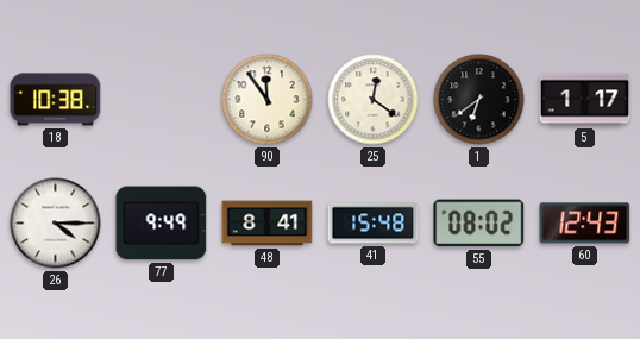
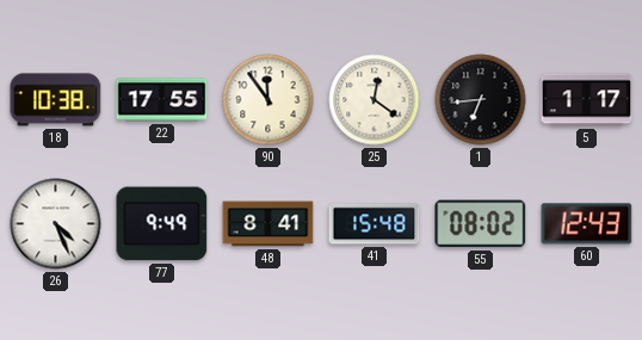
22: none -> 17:55 (162, 100)
1: 6:39 -> 6:44 (481, 100)
26: 4:15 -> 4:26 (56, 224)
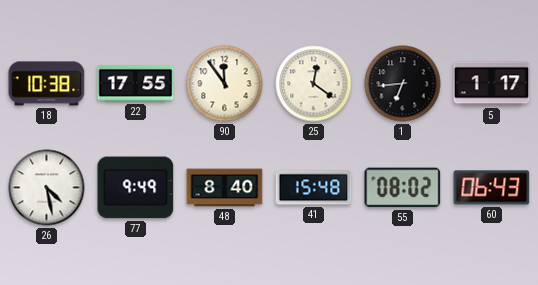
26: 4:26 -> 4:28 (47, 188)
48: 8:41 -> 8:40 (225, 188)
60: 12:43 -> 06:43 (492, 188)
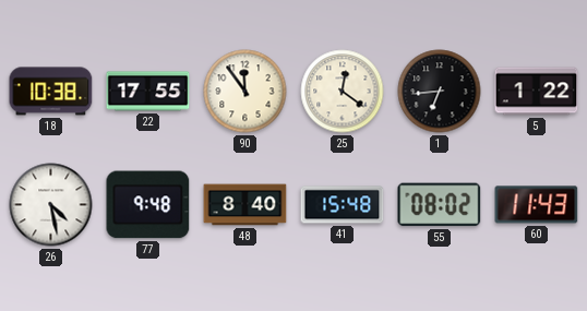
5: 1:17 -> 1:22 (537, 92)
77: 9:49 -> 9:48 (148, 205)
60: 06:43 -> 11:43 (537, 205)
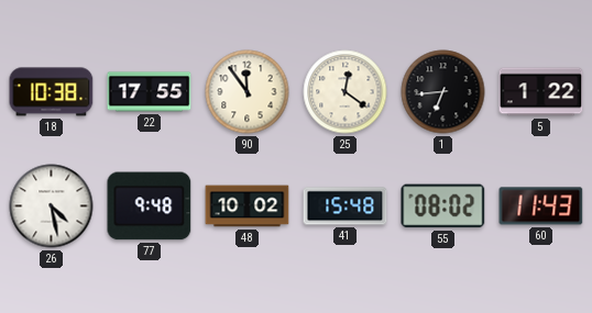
48: 8:40 -> 10:02 (248, 206)
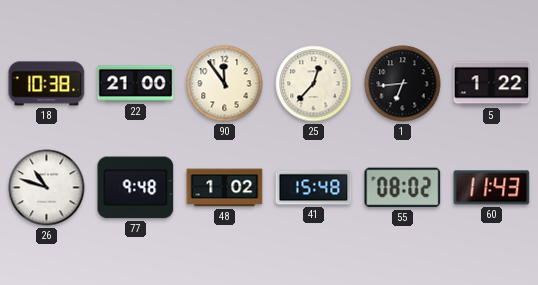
22: 17:55 -> 21:00 (136, 84)
25: 12:21 -> 12:37 (314, 84)
26: 4:28 -> 10:48 (47, 188)
48: 10:02 -> 1:02 (225, 188)
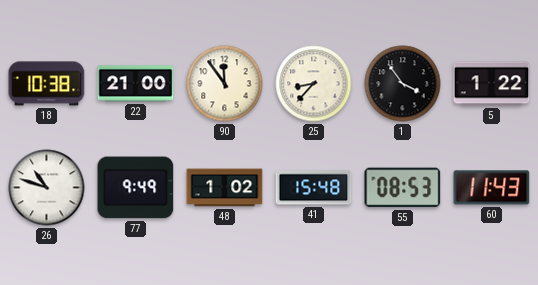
25: 12:37 -> 8:37 (314, 84)
1: 6:44 -> 3:54 (403, 84)
77: 9:48 -> 9:49 (136, 188)
55: 08:02 -> 08:53 (403, 188)
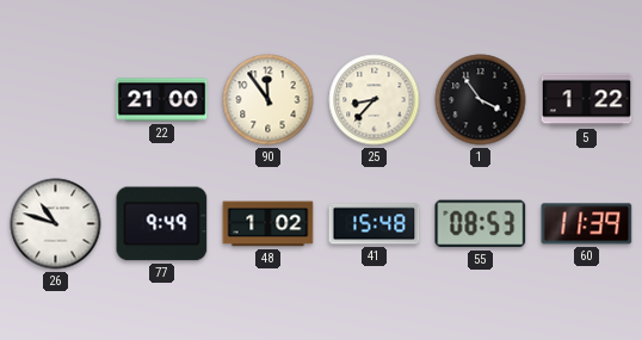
18: 10:38 -> none (47, 84)
60: 11:43 -> 11:39 (587, 224)
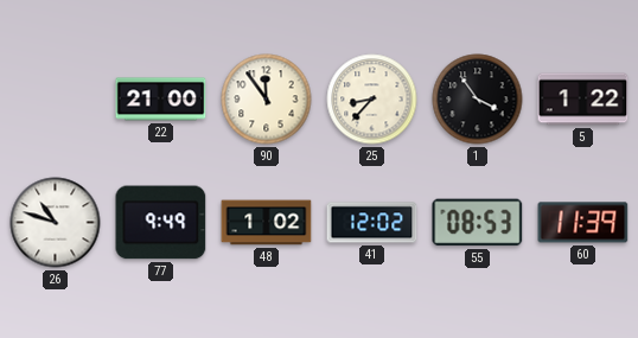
41: 15:48 -> 12:02 (372, 223)
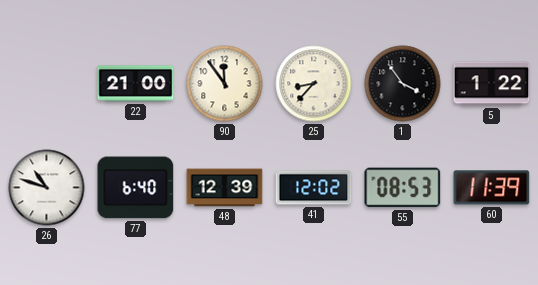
77: 9:49 -> 6:40 (136, 188)
48: 1:02 -> 12:39 (225, 188)
